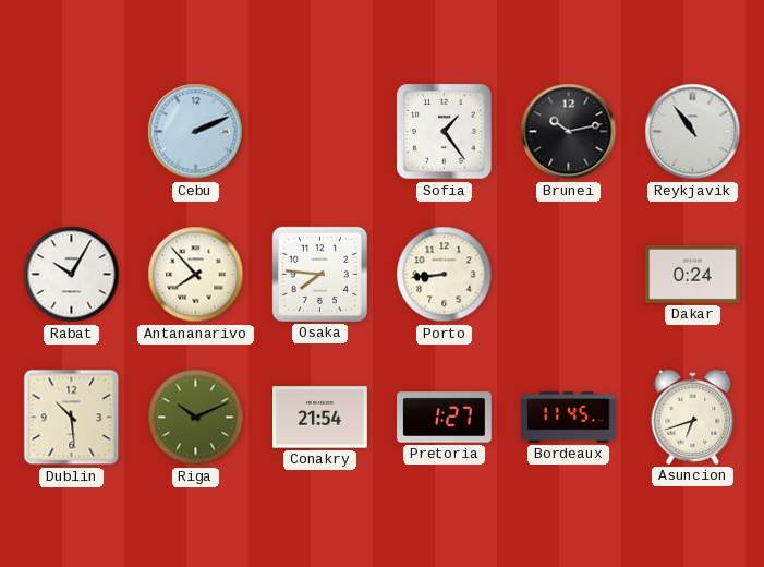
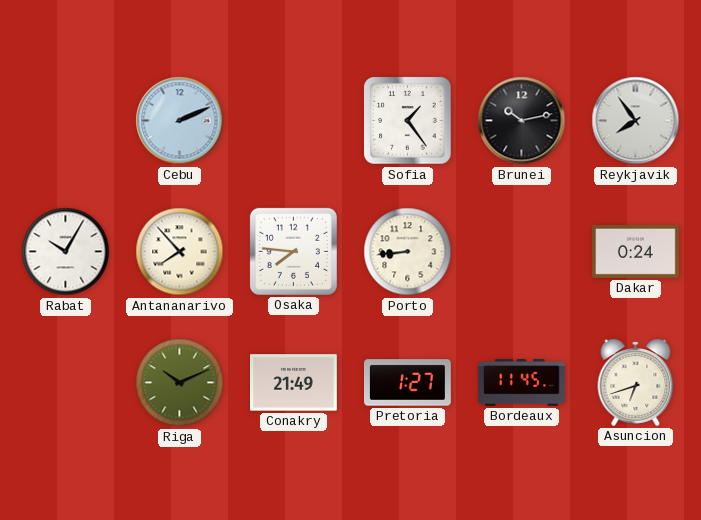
Reykjavik: 10:54 -> 7:54 (636, 121)
Dublin: 10:29 -> none (72, 418)
Conakry: 21:54 -> 21:49 (294, 383)
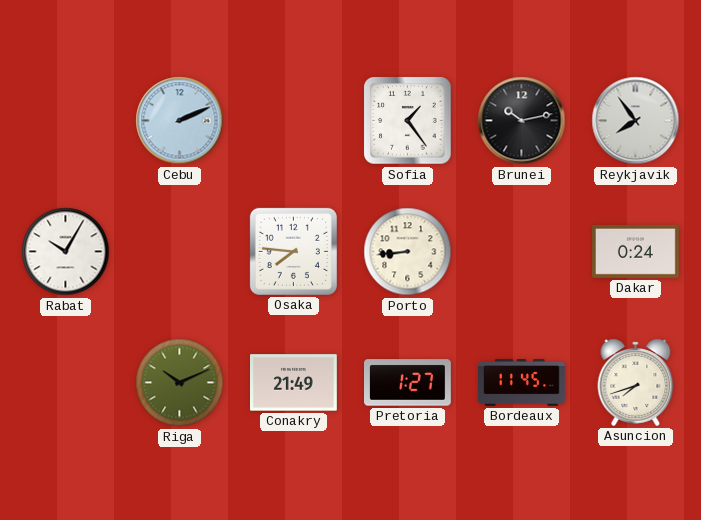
Antananarivo: 7:53 -> none (180, 252)
Asuncion: 6:42 -> 7:42 (636, 382)
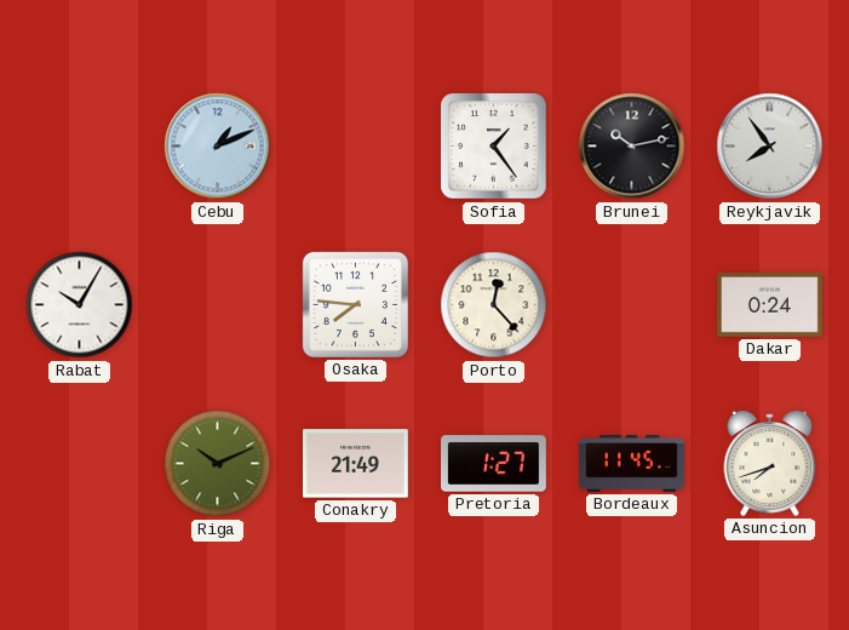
Cebu: 2:11 -> 1:11 (218, 147)
Porto: 8:44 -> 12:23 (494, 305)
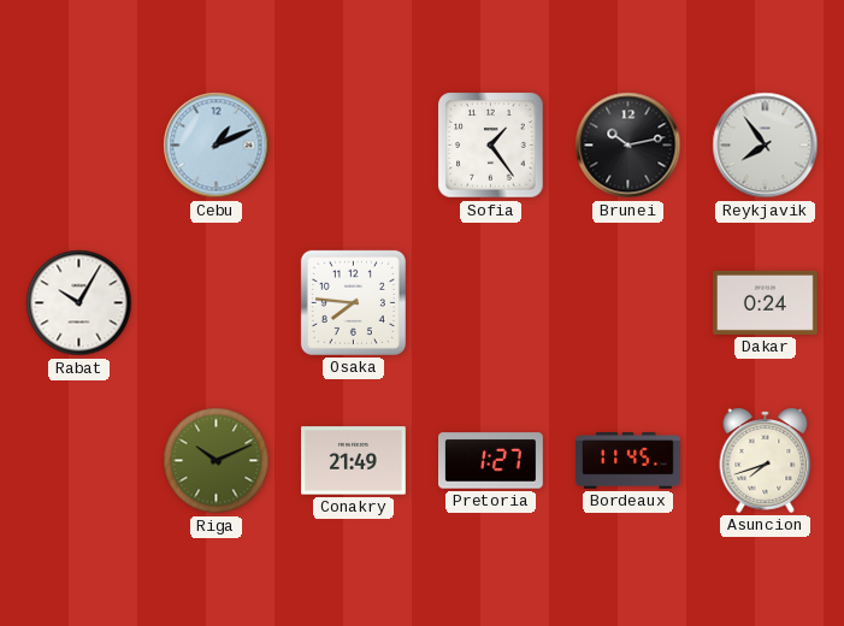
Porto: 12:23 -> none (494, 305)
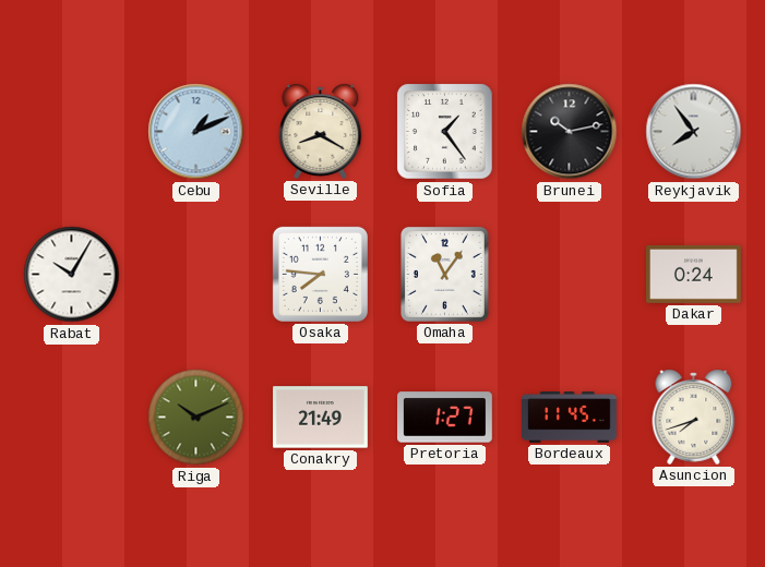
Seville: none -> 8:20 (321, 131)
Omaha: none -> 11:06 (444, 274)
